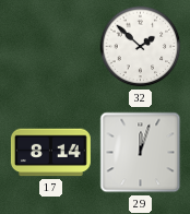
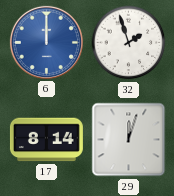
6: none -> 12:00 (46, 42)
32: 1:52 -> 1:57 (129, 43)
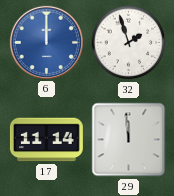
17: 8:14 -> 11:14 (46, 140)
29: 12:03 -> 11:59 (129, 140)
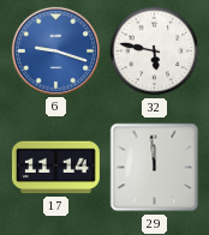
6: 12:00 -> 9:18 (55, 50)
32: 1:57 -> 5:47 (155, 52)
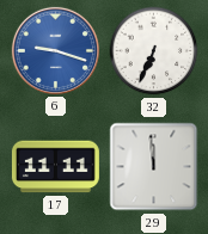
32: 5:47 -> 6:34 (154, 51)
17: 11:14 -> 11:11 (55, 167)
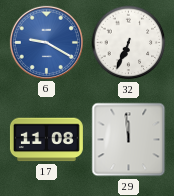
6: 9:18 -> 9:20 (46, 42)
17: 11:11 -> 11:08 (46, 140)
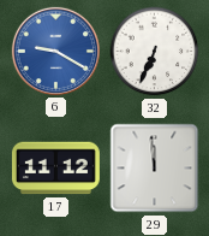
17: 11:08 -> 11:12 (55, 169)
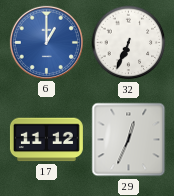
6: 9:20 -> 1:00 (46, 42)
29: 11:59 -> 12:34 (129, 140)
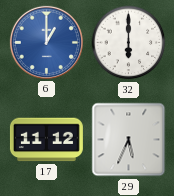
32: 6:34 -> 6:00 (129, 43)
29: 12:34 -> 5:34 (129, 140)
